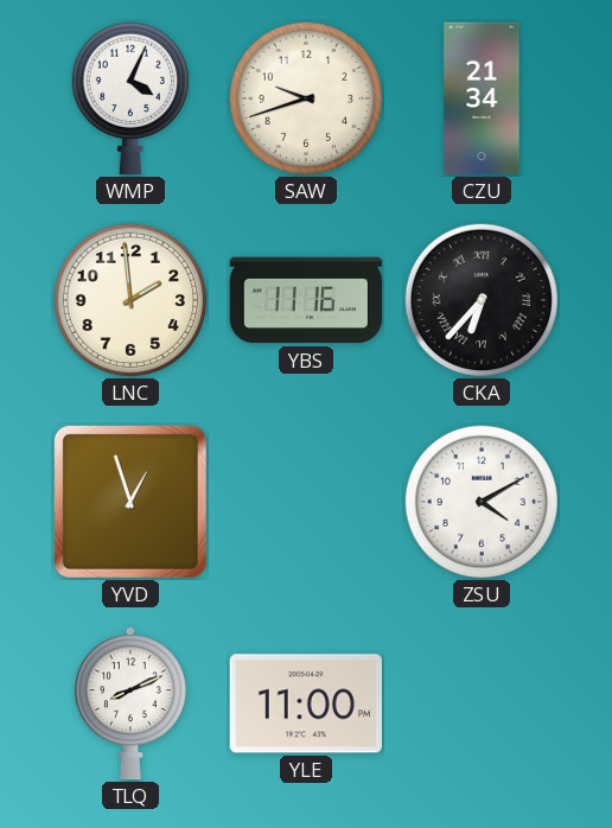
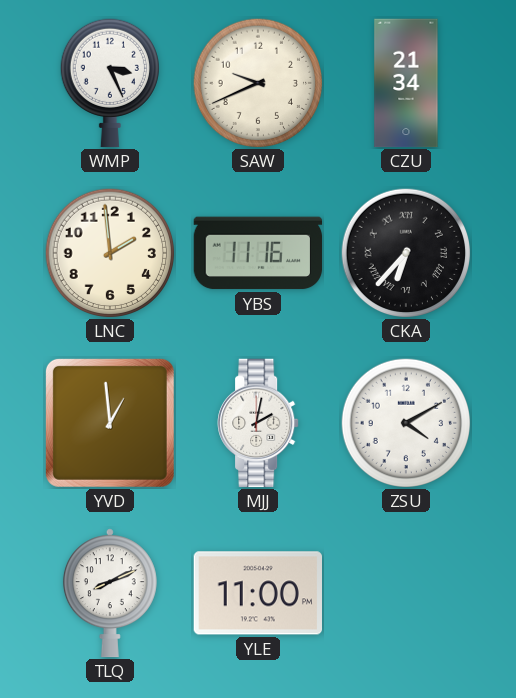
WMP: 4:04 -> 3:26 (110, 83)
SAW: 9:42 -> 9:41 (258, 83)
YVD: 12:57 -> 12:59 (110, 423)
MJJ: none -> 2:02 (258, 423)
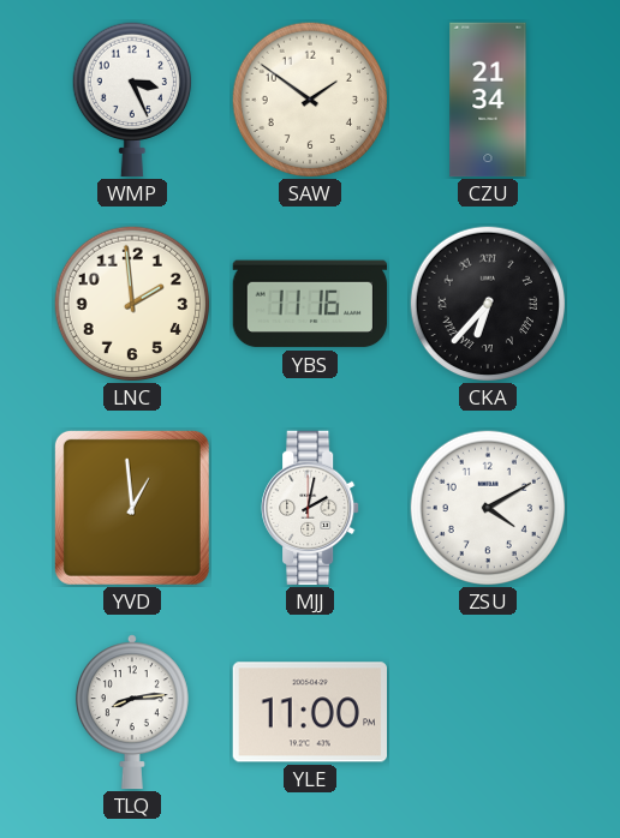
SAW: 9:41 -> 1:51 (310, 100)
TLQ: 8:11 -> 8:14 (132, 712)
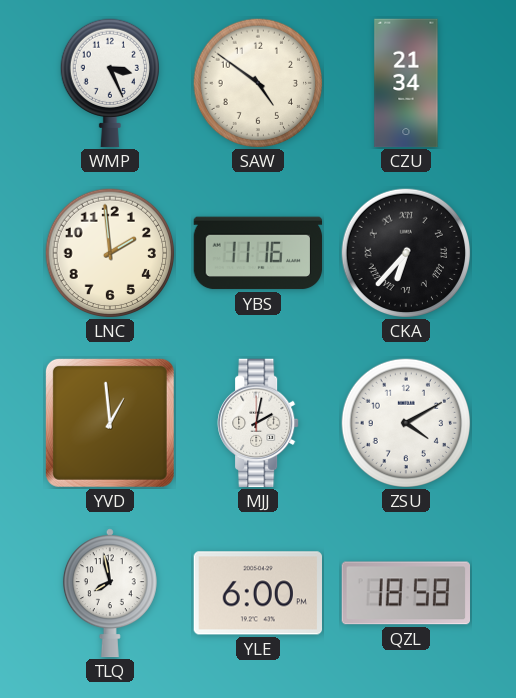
SAW: 1:51 -> 4:51 (258, 83)
TLQ: 8:14 -> 7:58 (110, 593)
YLE: 11:00 -> 6:00 (257, 593)
QZL: none -> 18:58 (405, 593)
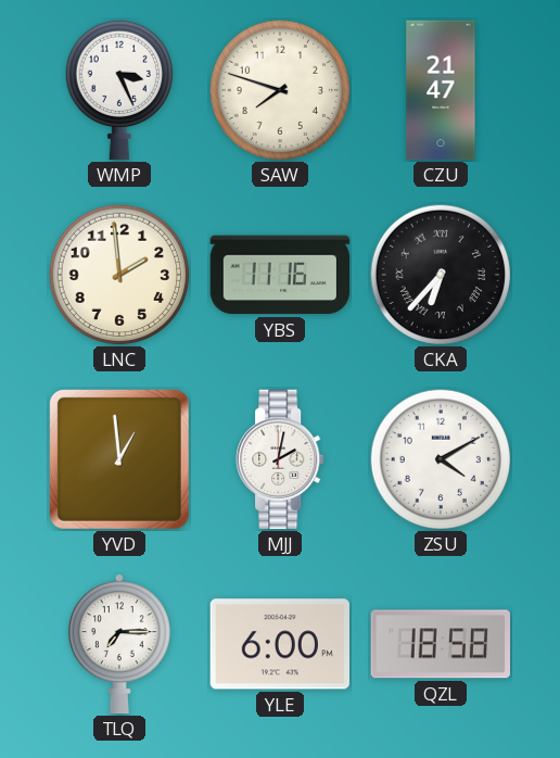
SAW: 4:51 -> 7:48 (280, 90)
CZU: 21:34 -> 21:47 (441, 90)
TLQ: 7:58 -> 7:15 (119, 644)
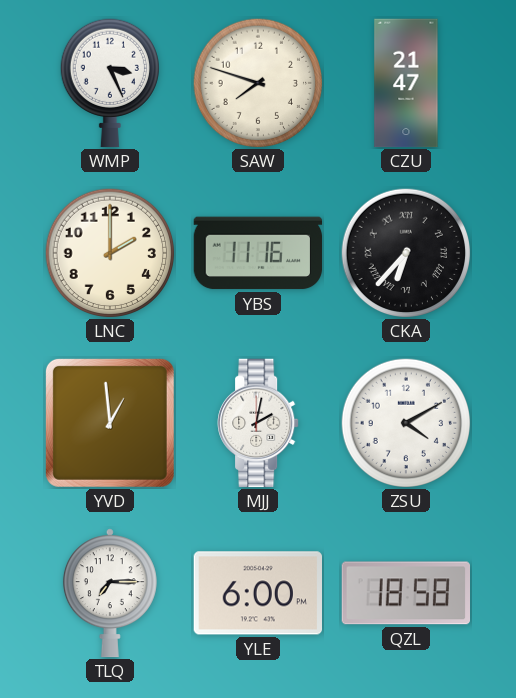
LNC: 1:59 -> 2:00 (110, 253)
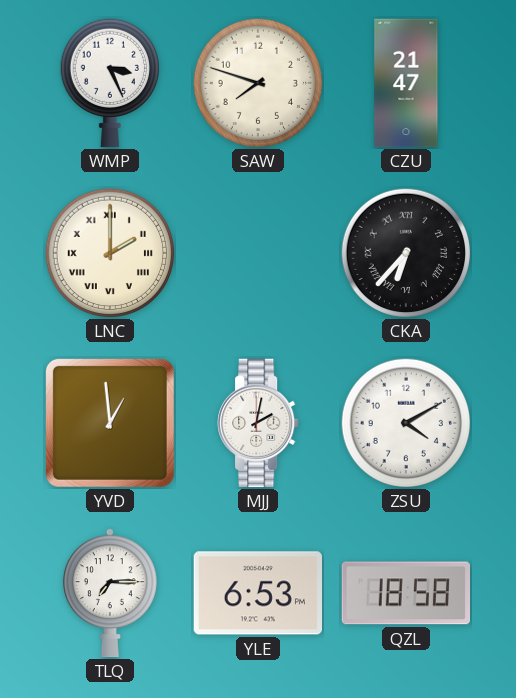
LNC numerals: Arabic -> Roman (110, 253)
YBS: 11:16 -> none (258, 253)
YLE: 6:00 -> 6:53 (257, 593)
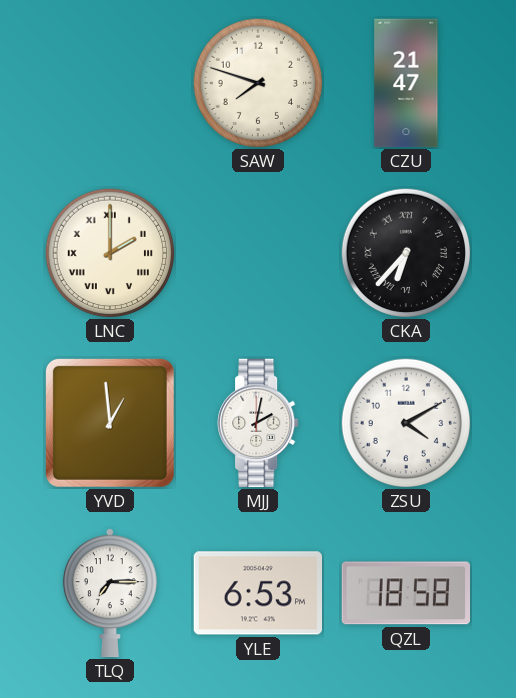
WMP: 3:26 -> none (110, 83)
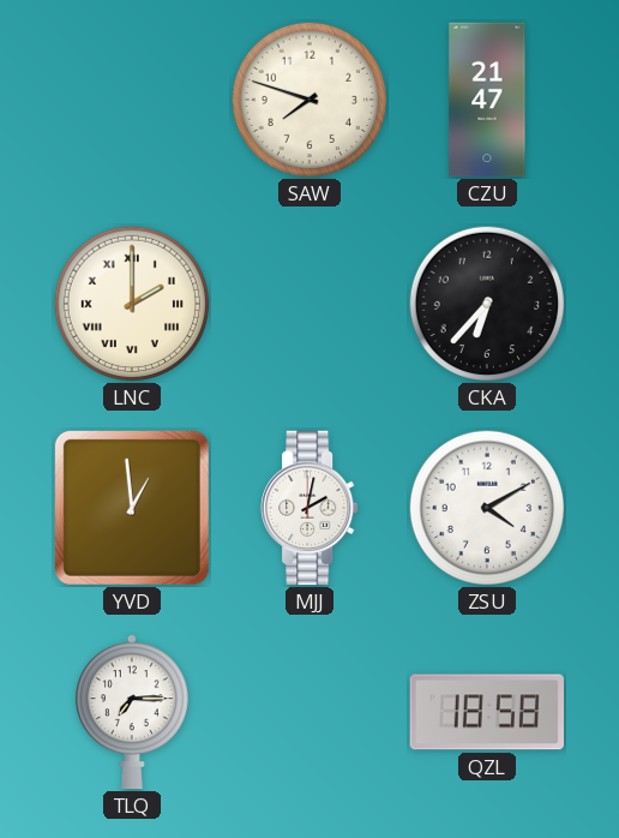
CKA numerals: Roman -> Arabic (487, 304)
YLE: 6:53 -> none (257, 593)
